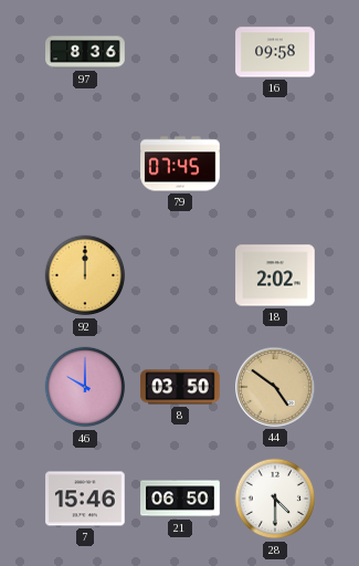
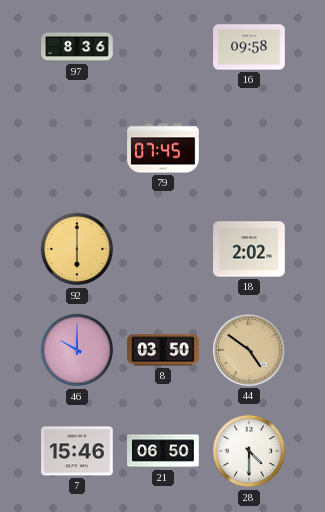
92: 12:00 -> 6:00 (77, 249)
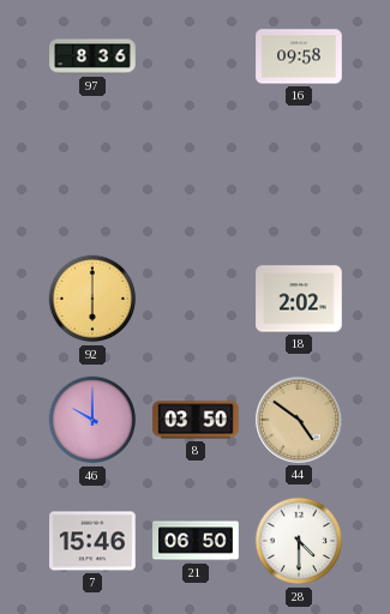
79: 07:45 -> none (163, 148)
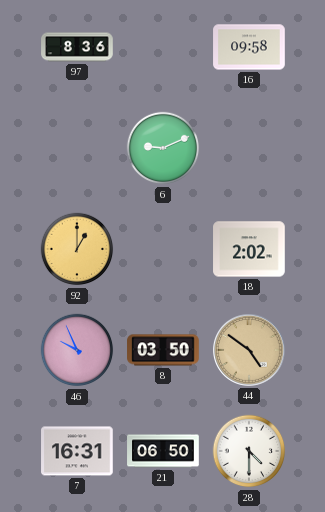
6: none -> 9:11 (163, 148)
92: 6:00 -> 1:00 (77, 249)
46: 10:00 -> 9:56 (77, 350)
7: 15:46 -> 16:31 (77, 451)
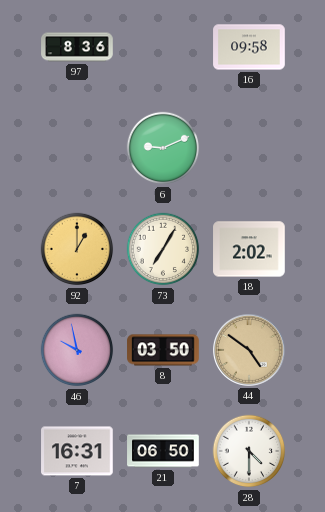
73: none -> 7:05 (163, 249)
46: 9:56 -> 9:58 (77, 350)
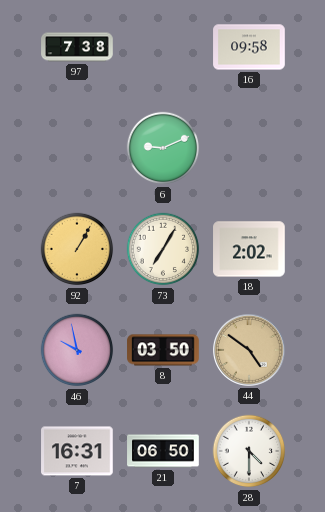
97: 8:36 -> 7:38 (77, 47)
92: 1:00 -> 1:05 (77, 249)
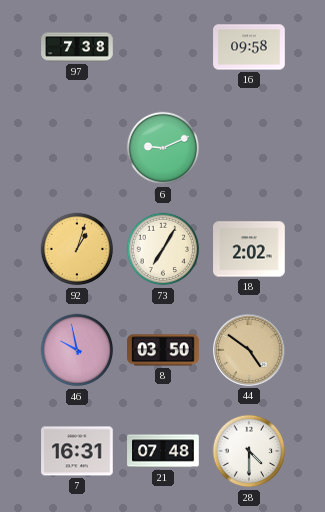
92: 1:05 -> 1:03 (77, 249)
21: 06:50 -> 07:48 (163, 451)
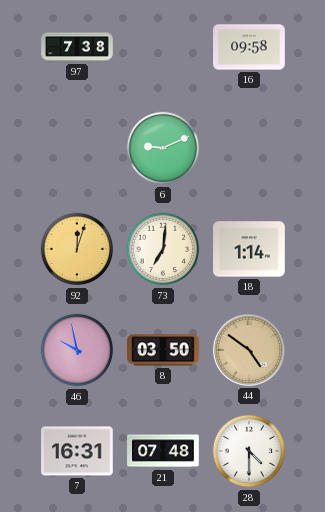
92: 1:03 -> 12:03 (77, 249)
73: 7:05 -> 7:01 (163, 249)
18: 2:02 -> 1:14 (249, 249)
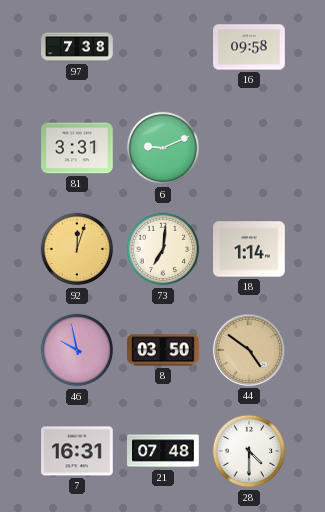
81: none -> 3:31 (77, 148)
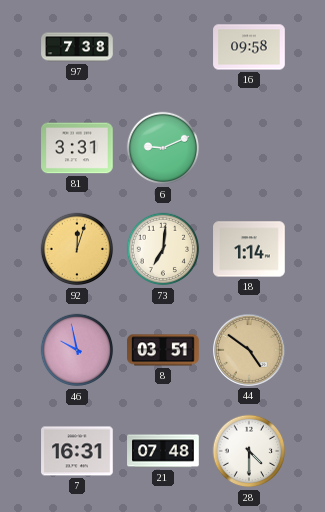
8: 03:50 -> 03:51 (163, 350)
